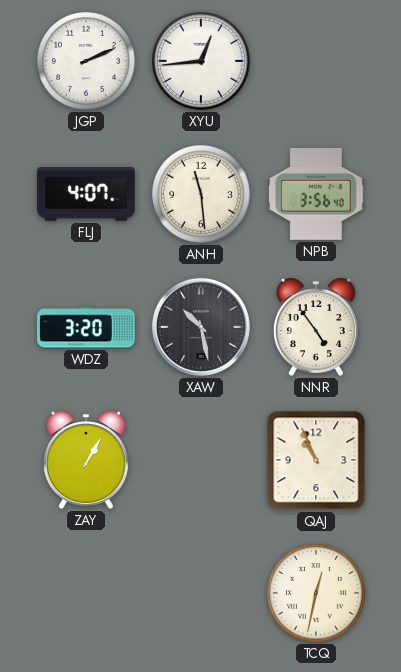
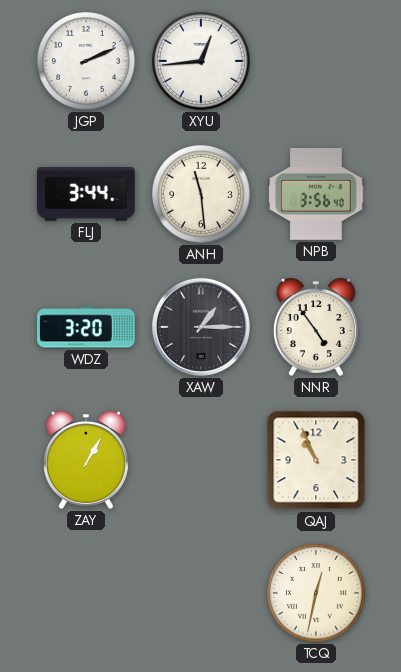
FLJ: 4:07 -> 3:44 (86, 194)
XAW: 10:28 -> 1:15 (201, 327)
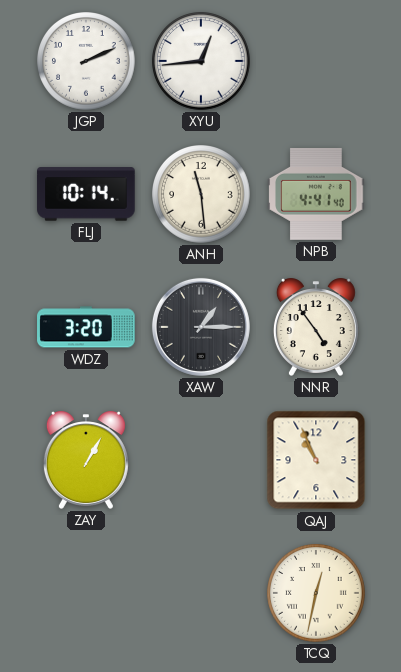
FLJ: 3:44 -> 10:14 (86, 194)
NPB: 3:56 -> 4:41 (316, 194)
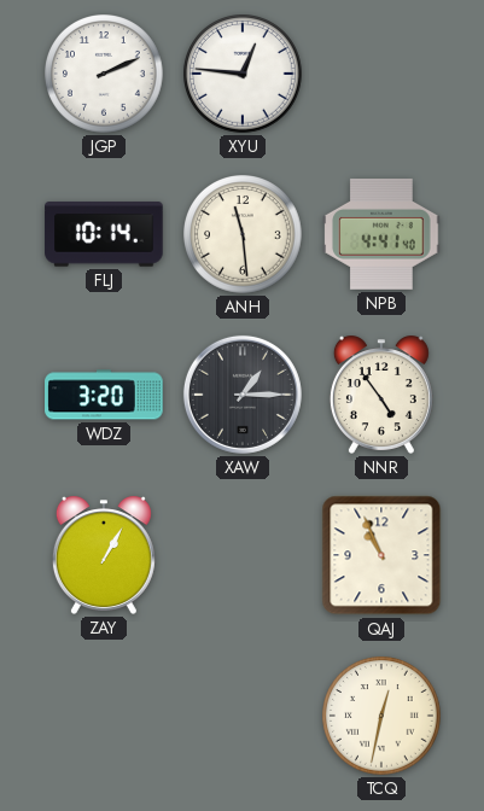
XYU: 12:44 -> 12:46 (244, 75)
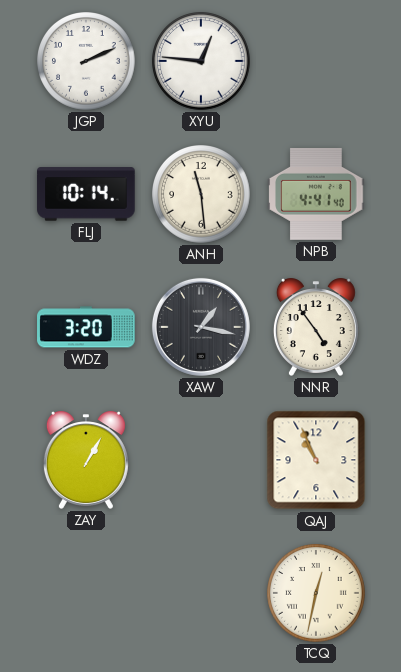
XAW: 1:15 -> 1:17 (201, 327)
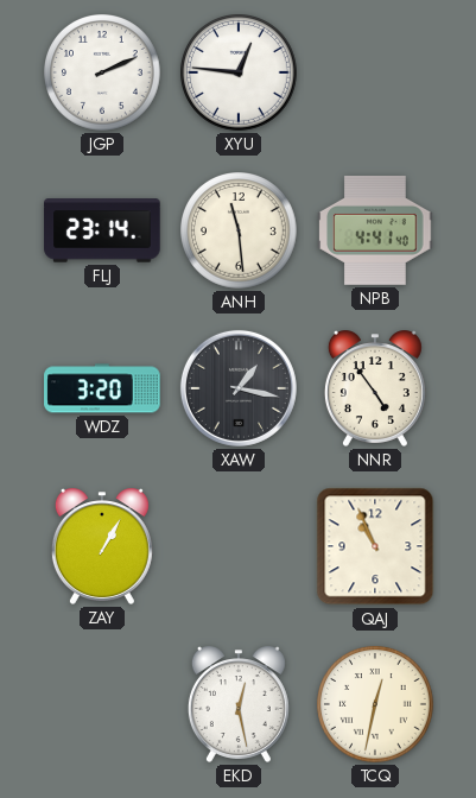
FLJ: 10:14 -> 23:14 (102, 230)
EKD: none -> 12:28 (239, 704)
